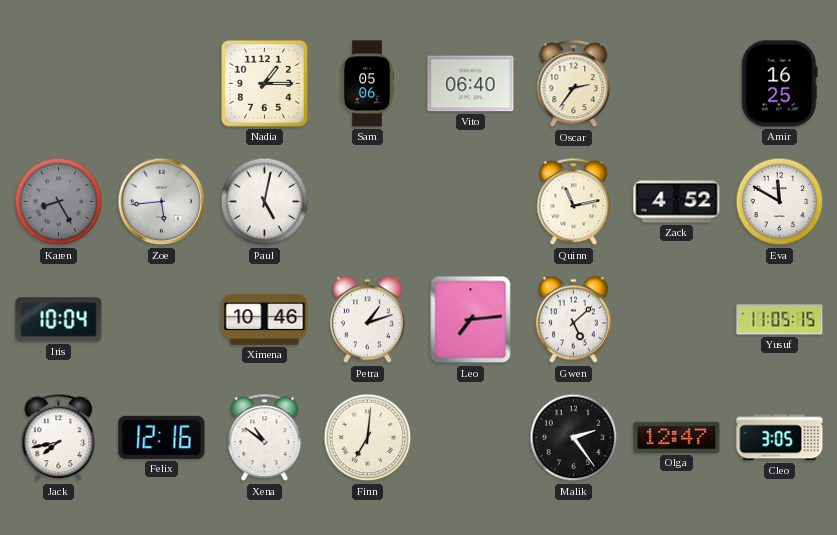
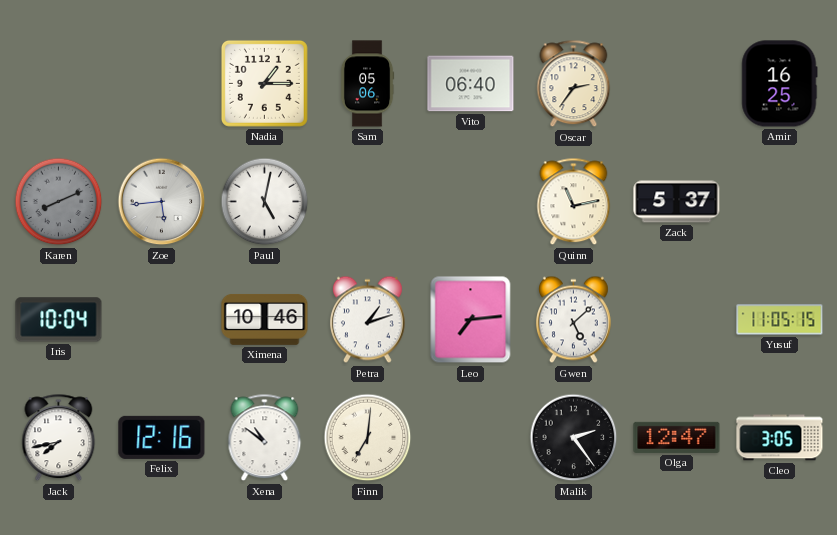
Karen: 8:25 -> 8:11 (59, 202)
Zack: 4:52 -> 5:37 (677, 202)
Eva: 11:50 -> none (780, 202)
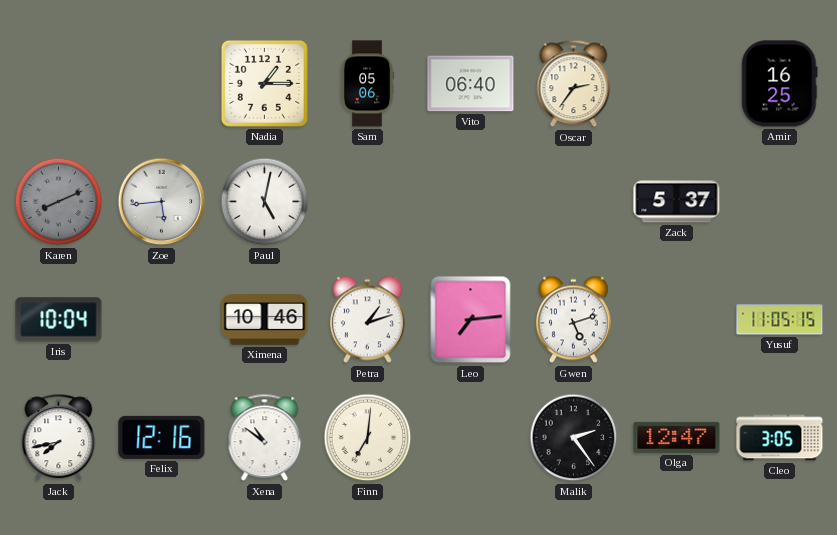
Quinn: 11:13 -> none (574, 202)
Gwen: 5:08 -> 5:12 (573, 320)
